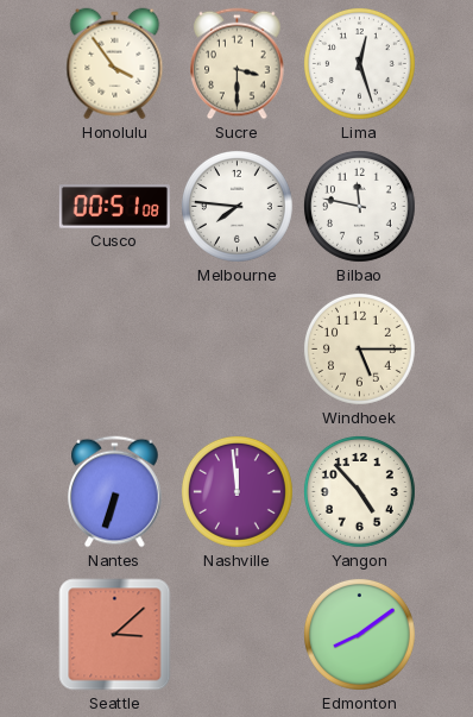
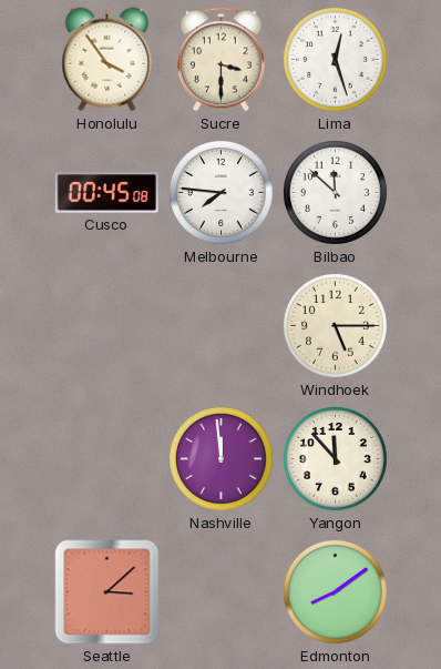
Cusco: 00:51 -> 00:45 (106, 193)
Bilbao: 11:47 -> 11:52 (335, 192)
Nantes: 6:33 -> none (115, 492)
Yangon: 4:53 -> 11:53 (335, 458)
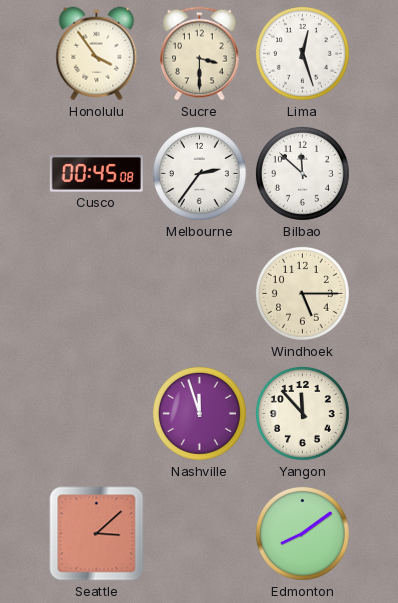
Melbourne: 7:46 -> 2:36 (199, 173)
Nashville: 11:59 -> 11:57 (199, 413)
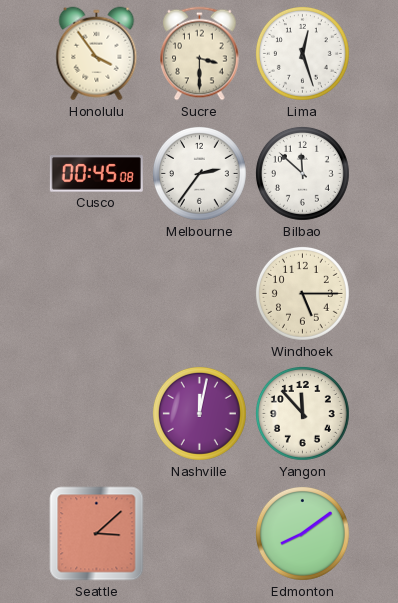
Nashville: 11:57 -> 12:02 (199, 413)
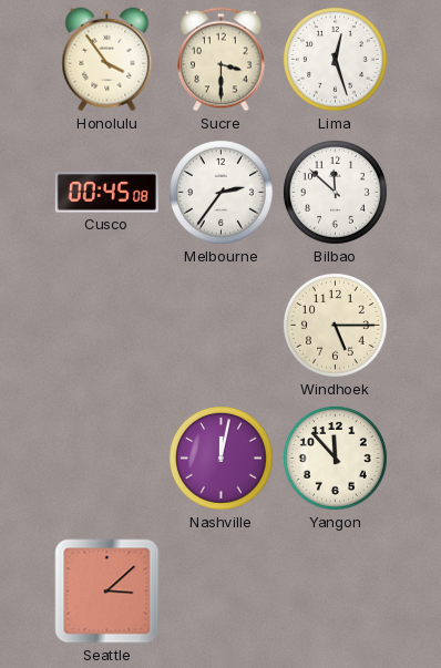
Edmonton: 8:09 -> none (302, 533)
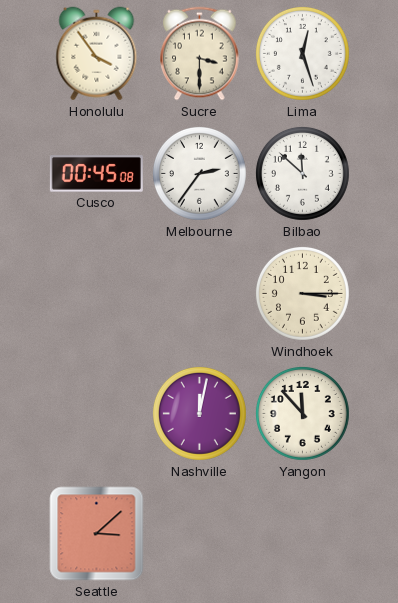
Windhoek: 5:15 -> 3:15 (302, 293)
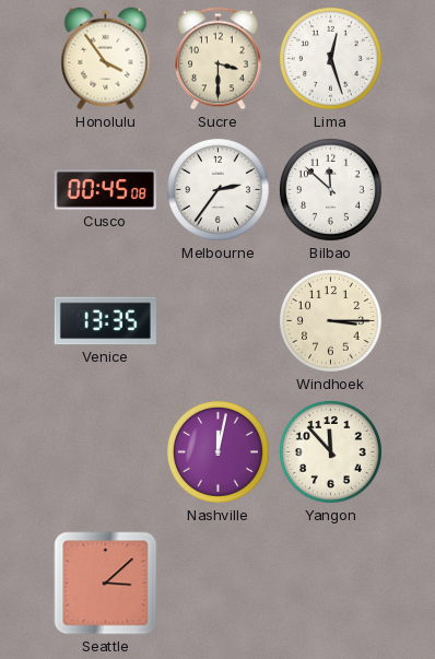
Venice: none -> 13:35 (105, 321)
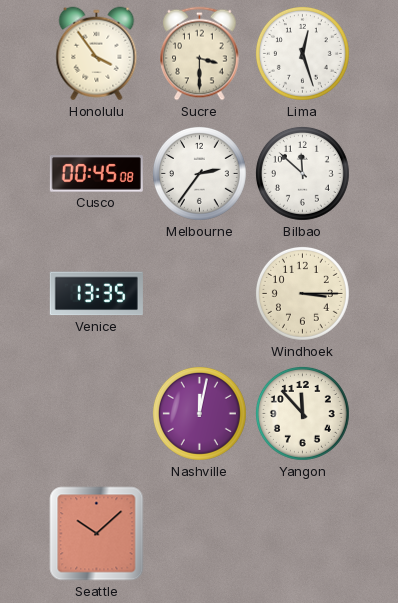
Seattle: 3:08 -> 10:08 (97, 534)
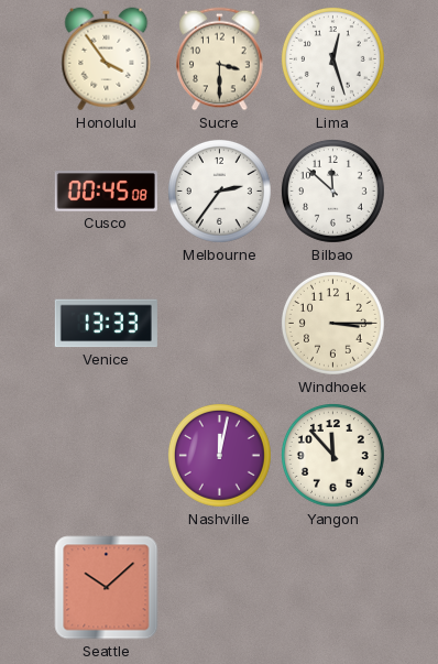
Venice: 13:35 -> 13:33 (106, 324)
